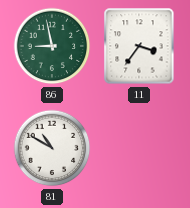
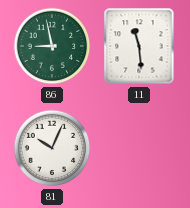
11: 3:36 -> 11:29 (139, 46)
81: 10:50 -> 10:04 (52, 148)
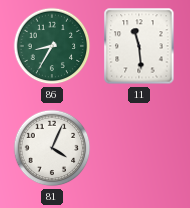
86: 8:58 -> 8:35 (52, 46)
81: 10:04 -> 4:04 (52, 148)
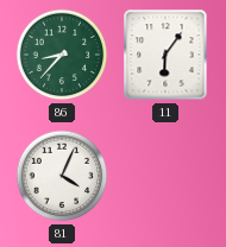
86: 8:35 -> 8:37 (62, 55)
11: 11:29 -> 6:06 (165, 55)
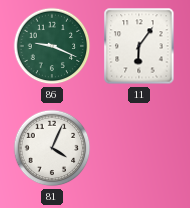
86: 8:37 -> 9:19 (52, 46)
